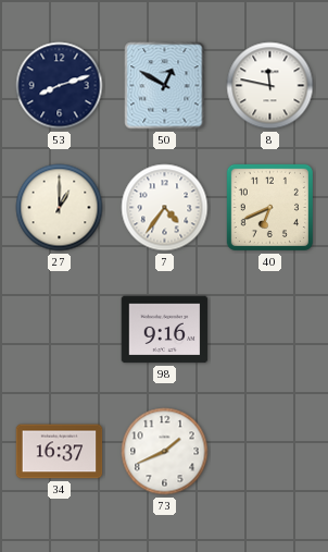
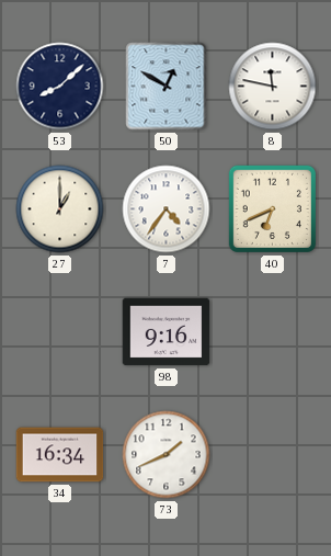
53: 8:12 -> 8:08 (60, 87)
34: 16:37 -> 16:34 (60, 455)
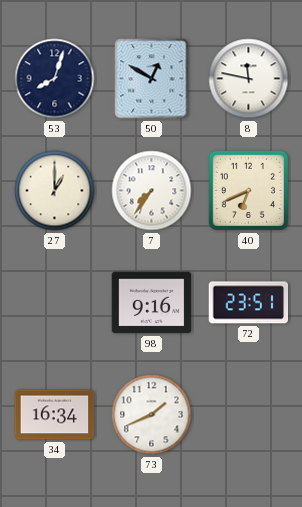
53: 8:08 -> 8:03 (55, 79)
7: 4:36 -> 7:36 (152, 191)
72: none -> 23:51 (249, 303)
